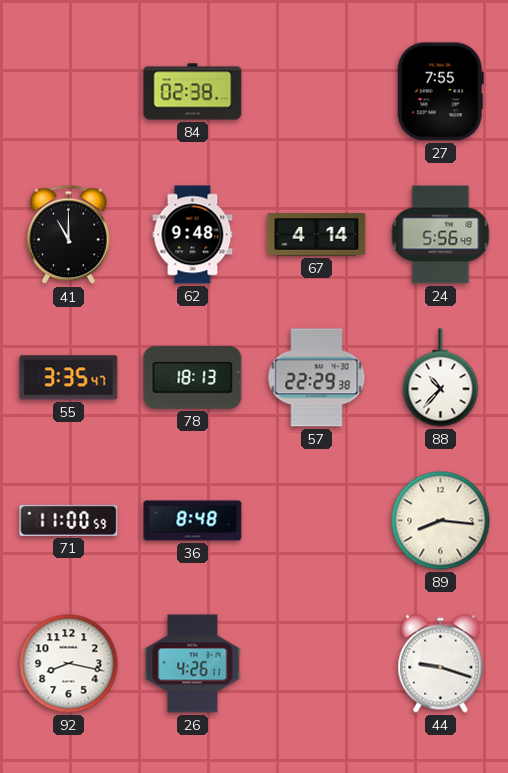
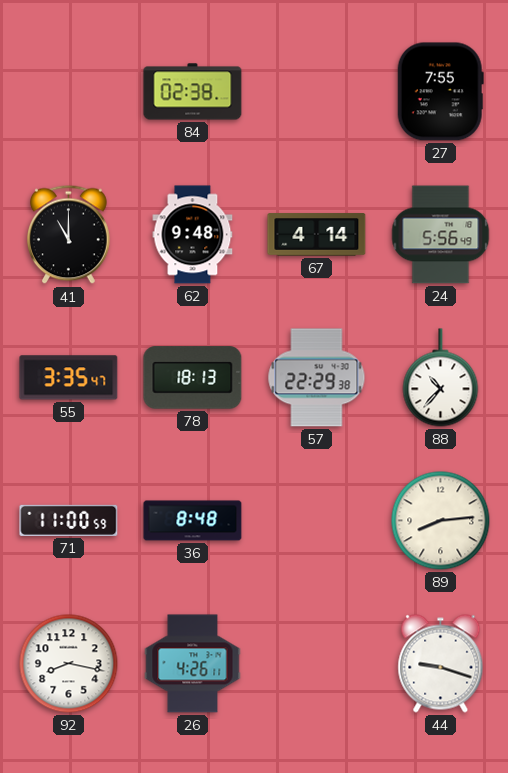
89: 8:16 -> 8:14 (441, 521)
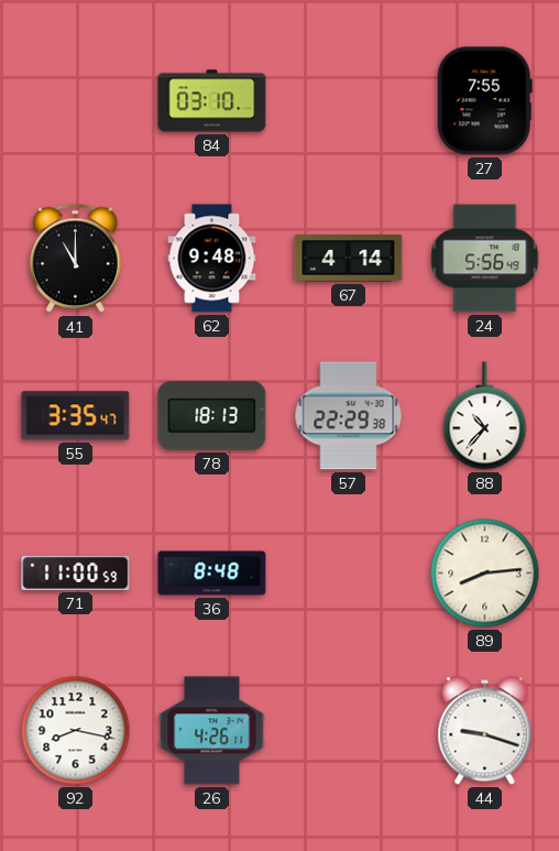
84: 02:38 -> 03:10 (212, 101)
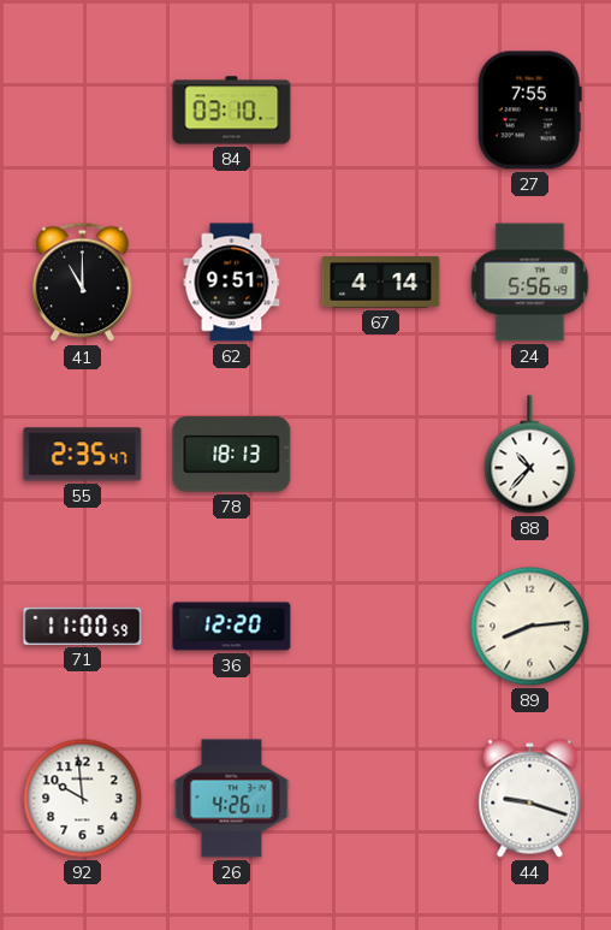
62: 9:48 -> 9:51 (232, 283)
55: 3:35 -> 2:35 (83, 455)
57: 22:29 -> none (349, 416)
36: 8:48 -> 12:20 (232, 627)
92: 8:17 -> 9:59 (83, 799)
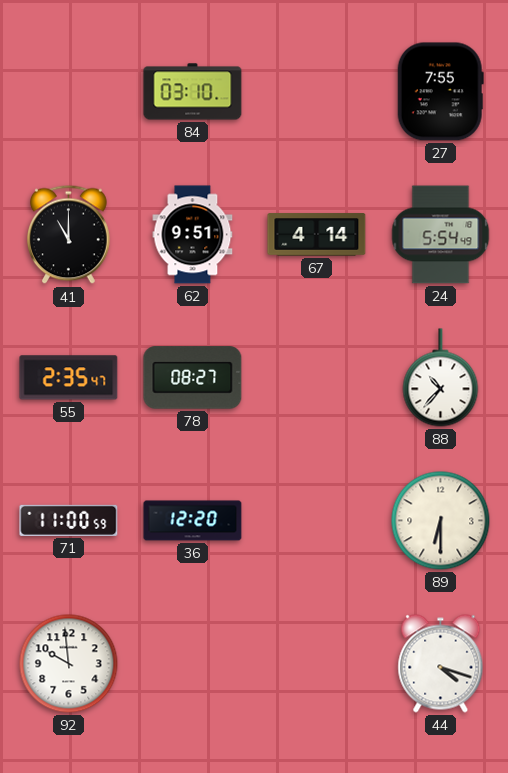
24: 5:56 -> 5:54 (441, 235)
78: 18:13 -> 08:27 (193, 378)
89: 8:14 -> 6:30 (441, 521)
26: 4:26 -> none (232, 799)
44: 9:18 -> 4:18 (441, 664)
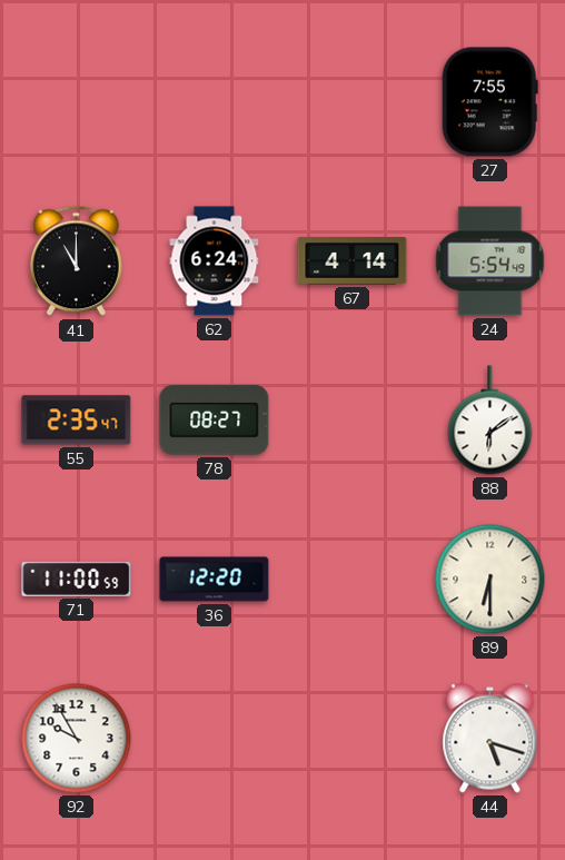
84: 03:10 -> none (193, 92)
62: 9:51 -> 6:24 (215, 261)
88: 10:37 -> 6:09 (490, 421)
92: 9:59 -> 9:55 (77, 739)
44: 4:18 -> 5:18 (490, 739)
